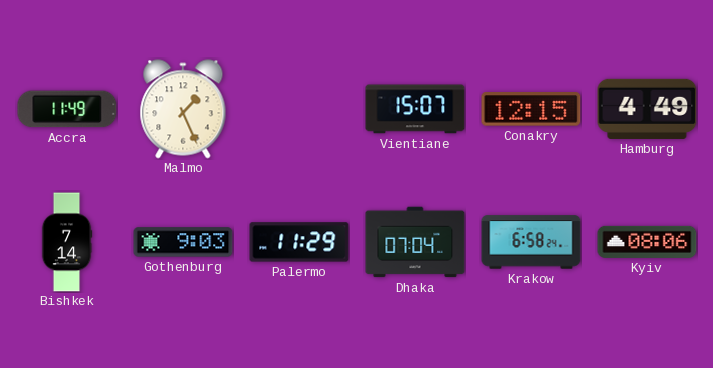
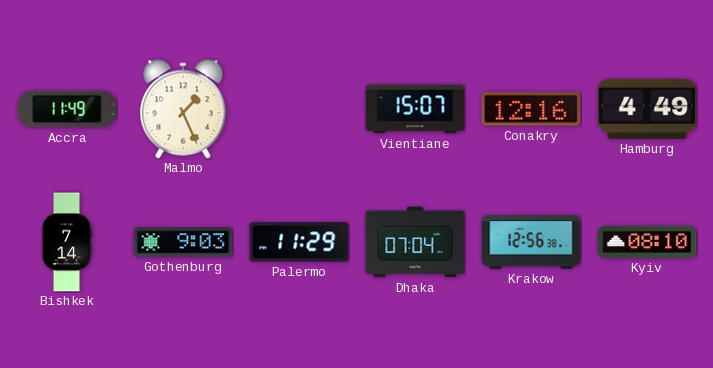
Conakry: 12:15 -> 12:16 (531, 109)
Krakow: 6:58 -> 12:56 (531, 242)
Kyiv: 08:06 -> 08:10 (647, 242)
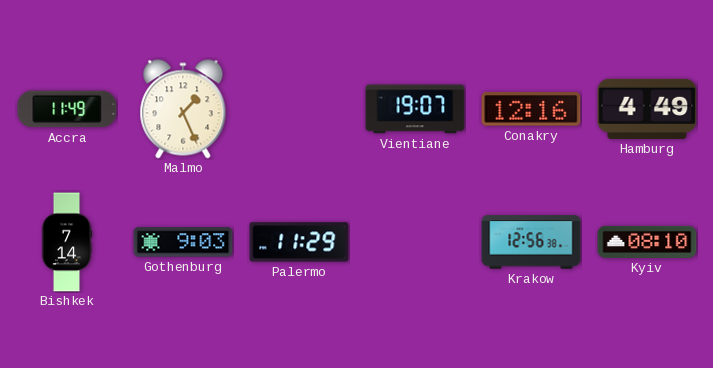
Vientiane: 15:07 -> 19:07 (415, 109)
Dhaka: 07:04 -> none (415, 242)
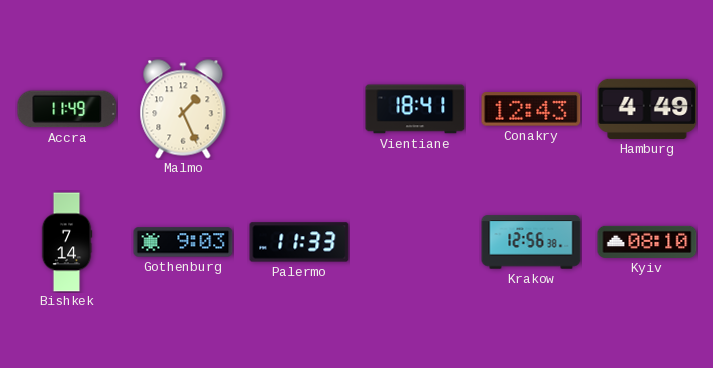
Vientiane: 19:07 -> 18:41 (415, 109)
Conakry: 12:16 -> 12:43 (531, 109)
Palermo: 11:29 -> 11:33 (299, 242)
